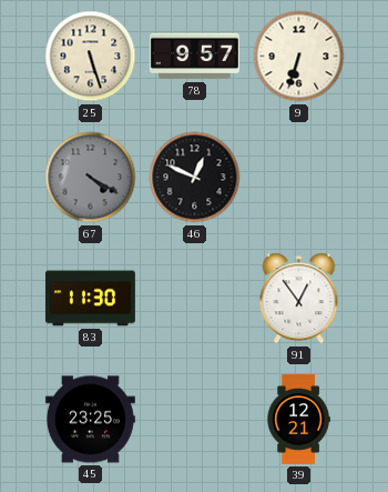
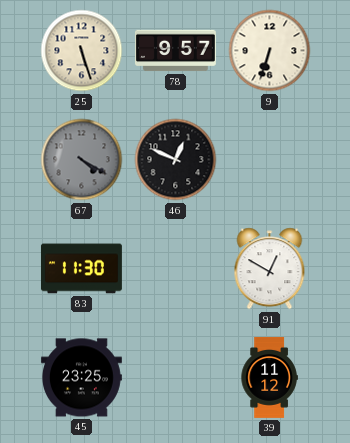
91: 12:54 -> 12:50 (270, 269)
39: 12:21 -> 11:12 (269, 377)
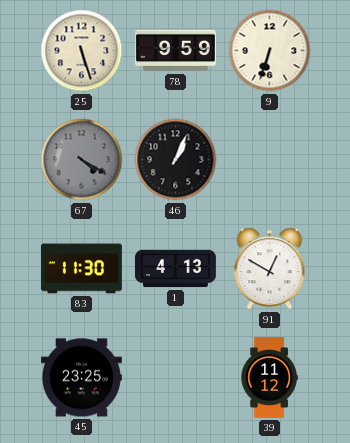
78: 9:57 -> 9:59 (175, 51)
46: 12:49 -> 1:04 (176, 160)
1: none -> 4:13 (175, 269)
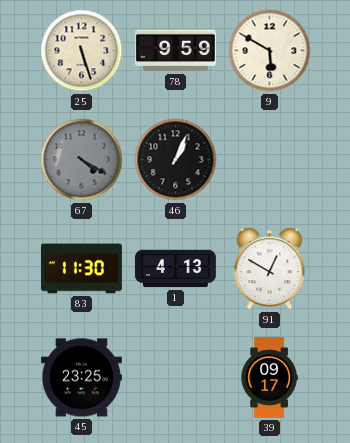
9: 6:33 -> 5:50 (270, 51)
39: 11:12 -> 09:17 (269, 377)
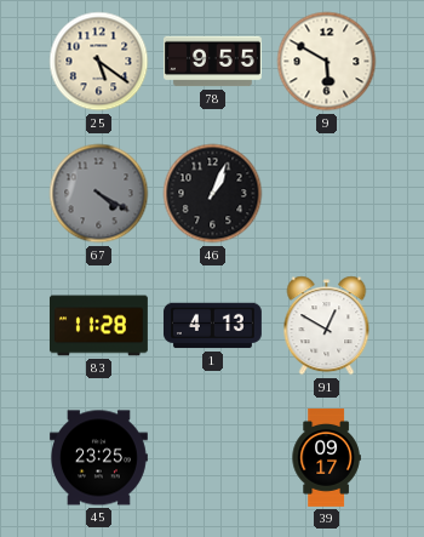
25: 5:27 -> 5:21 (99, 62)
78: 9:59 -> 9:55 (212, 62)
83: 11:30 -> 11:28 (98, 326)
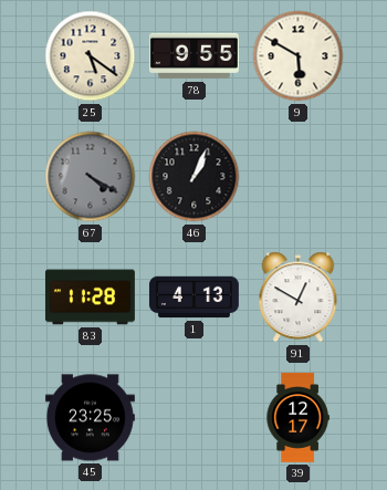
39: 09:17 -> 12:17 (297, 417)
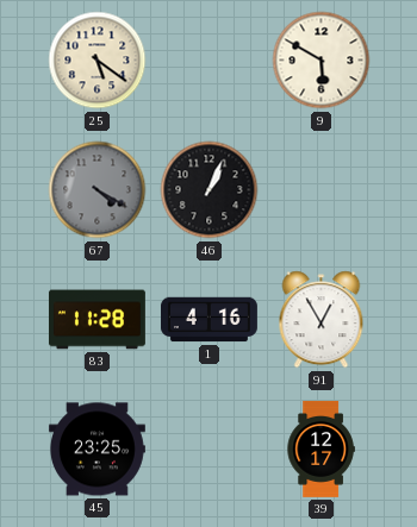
78: 9:55 -> none (193, 56)
1: 4:13 -> 4:16 (208, 320)
91: 12:50 -> 12:55 (322, 320)
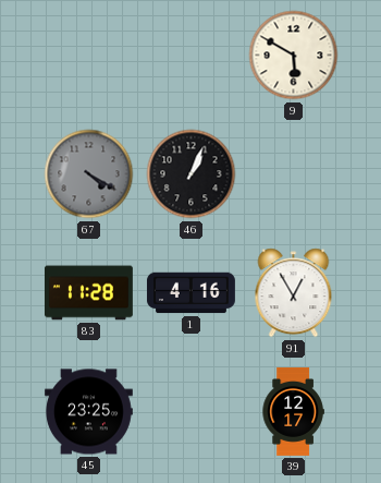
25: 5:21 -> none (98, 61)
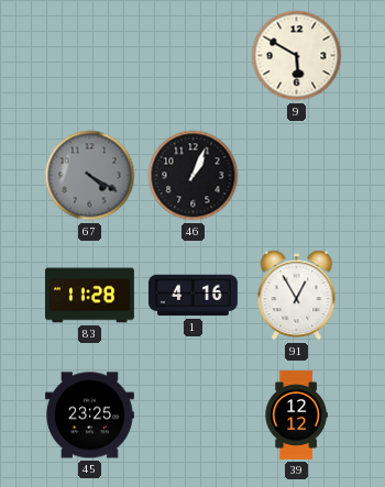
39: 12:17 -> 12:12 (296, 414)
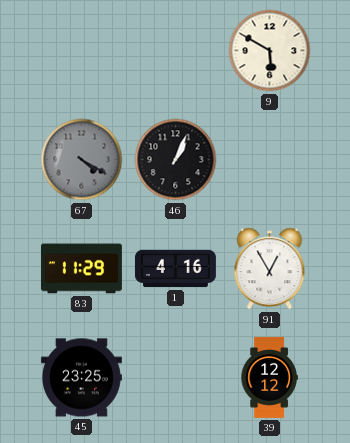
83: 11:28 -> 11:29 (81, 269)
